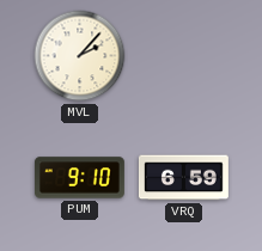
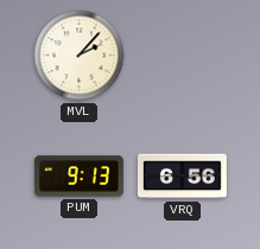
PUM: 9:10 -> 9:13 (78, 177)
VRQ: 6:59 -> 6:56 (182, 177)
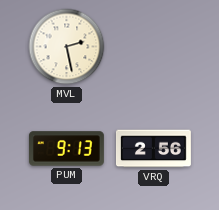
MVL: 2:07 -> 2:28 (67, 47)
VRQ: 6:56 -> 2:56 (153, 149)
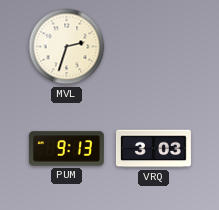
MVL: 2:28 -> 2:33 (67, 47)
VRQ: 2:56 -> 3:03 (153, 149)
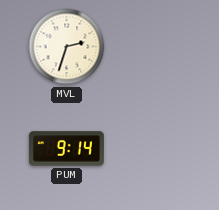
PUM: 9:13 -> 9:14 (66, 149)
VRQ: 3:03 -> none (153, 149)
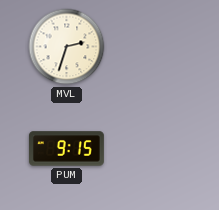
PUM: 9:14 -> 9:15 (66, 149)
